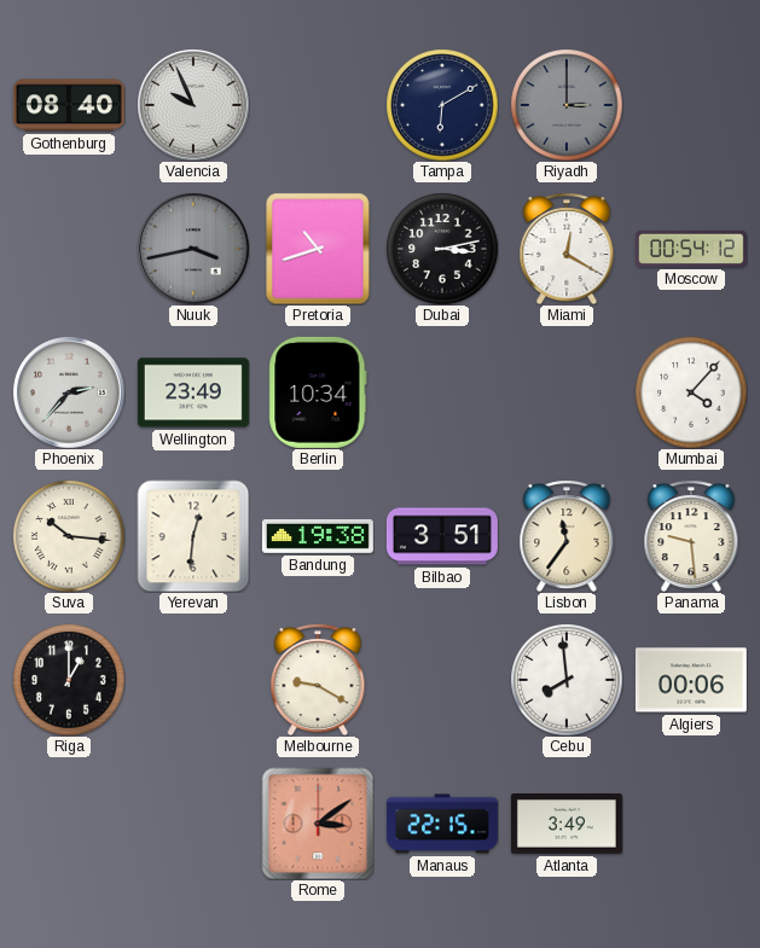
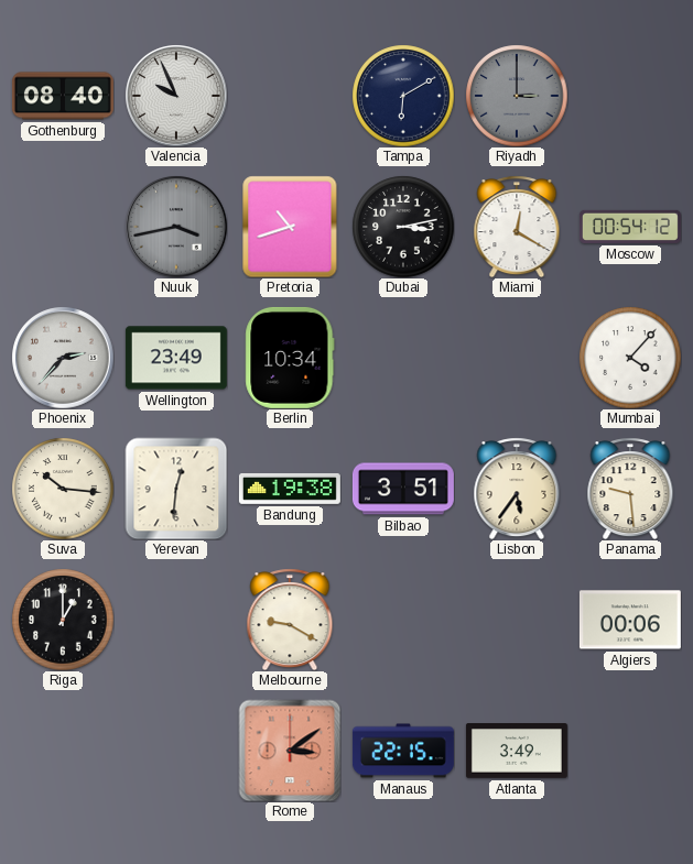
Lisbon: 11:36 -> 5:36 (517, 489)
Cebu: 7:59 -> none (567, 680)
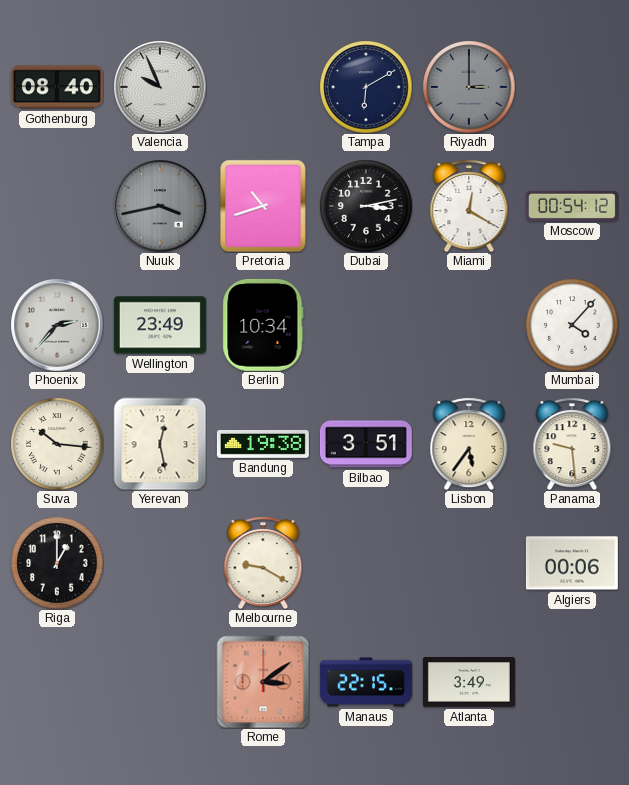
Yerevan: 12:31 -> 12:28 (160, 444)
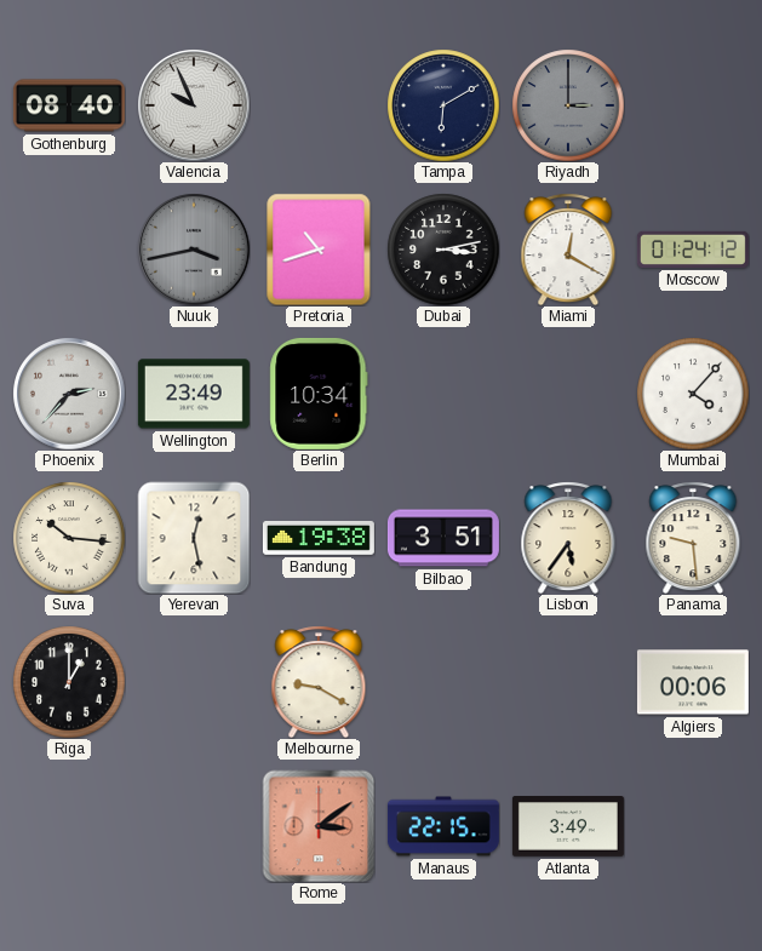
Moscow: 00:54 -> 01:24 (693, 250)
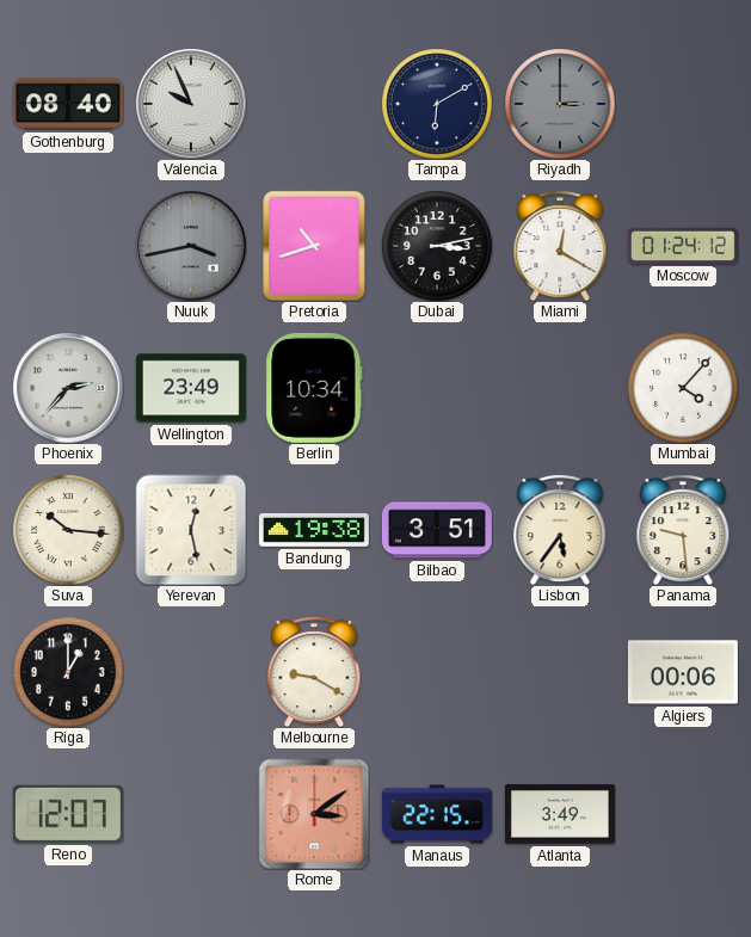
Reno: none -> 12:07 (68, 814)
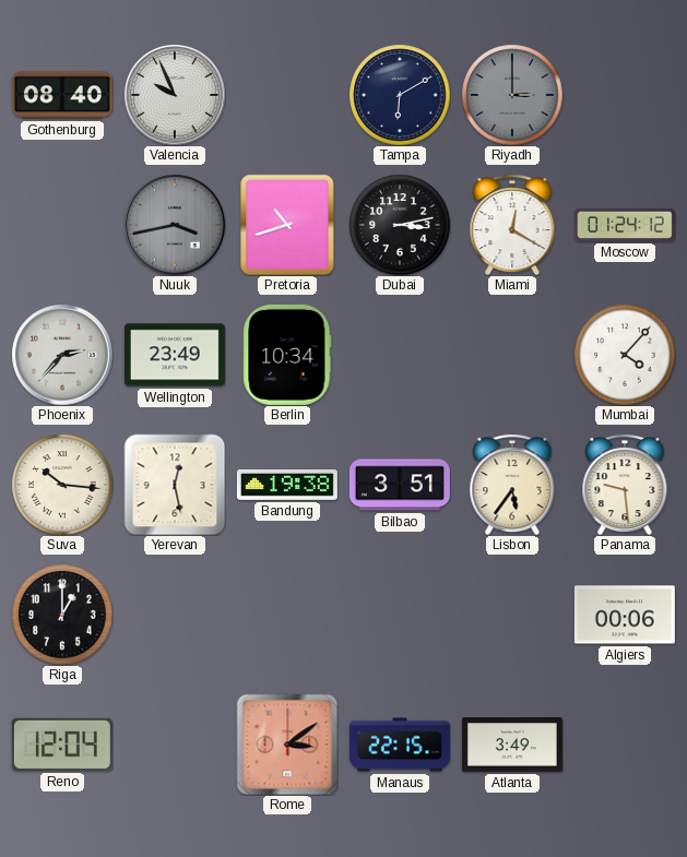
Melbourne: 9:20 -> none (314, 672)
Reno: 12:07 -> 12:04 (62, 745)
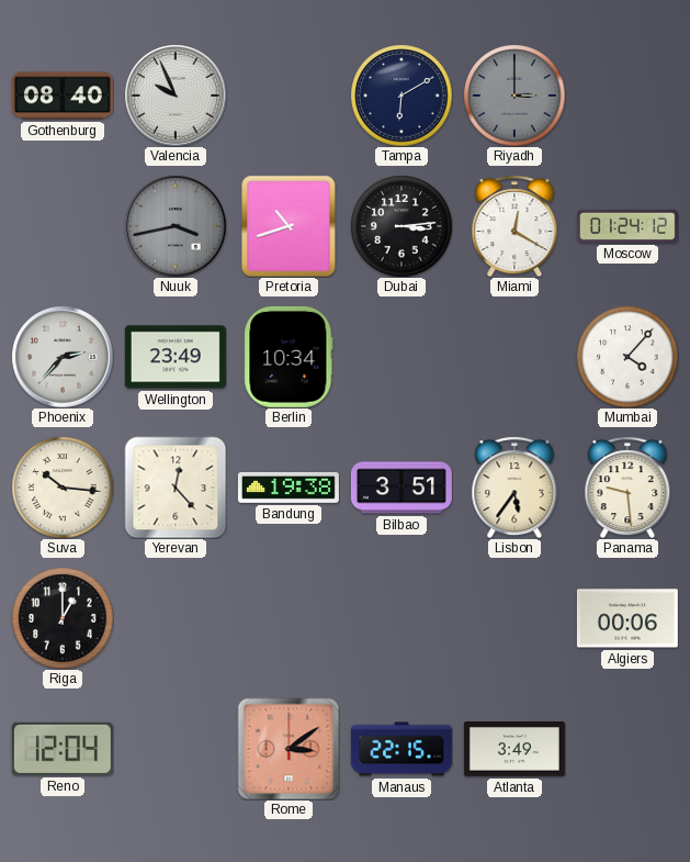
Dubai: 3:13 -> 3:14 (401, 226)
Yerevan: 12:28 -> 12:23 (176, 488)
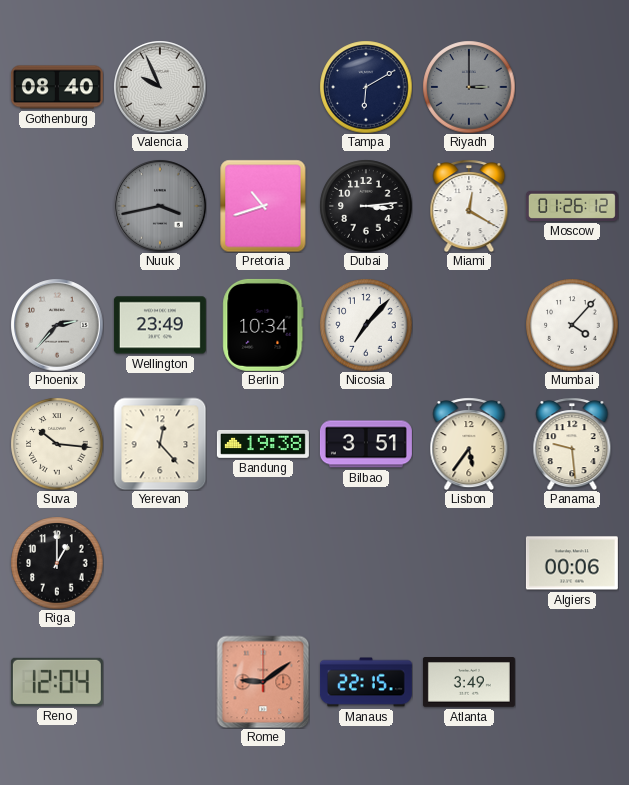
Moscow: 01:24 -> 01:26 (572, 206)
Nicosia: none -> 7:07 (366, 325)
Rome: 3:09 -> 9:09 (263, 682)
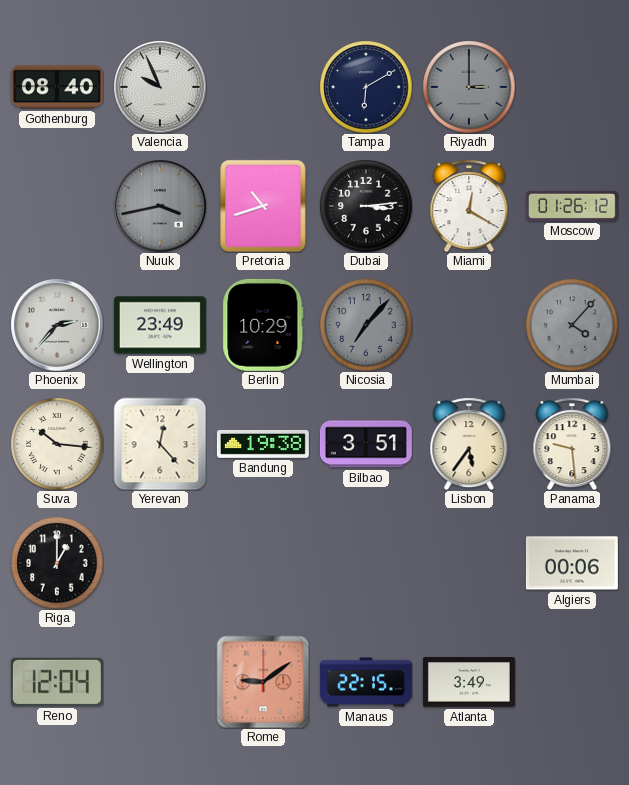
Berlin: 10:34 -> 10:29 (263, 325)
Nicosia dial: white -> grey (366, 325)
Mumbai dial: white -> grey (572, 325)
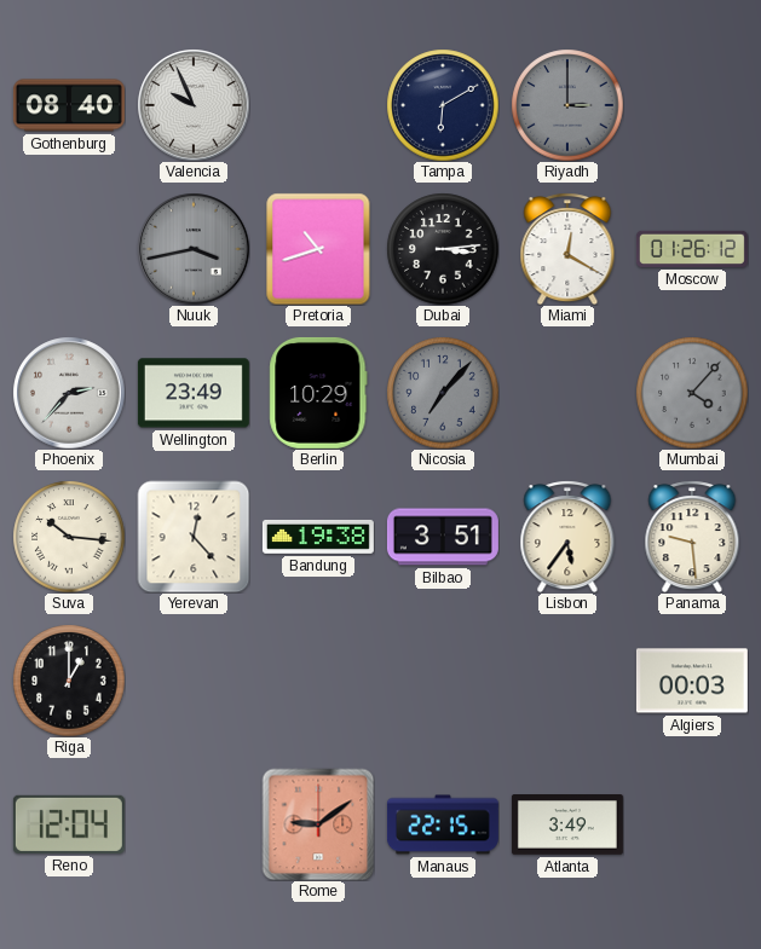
Algiers: 00:06 -> 00:03 (692, 681)
